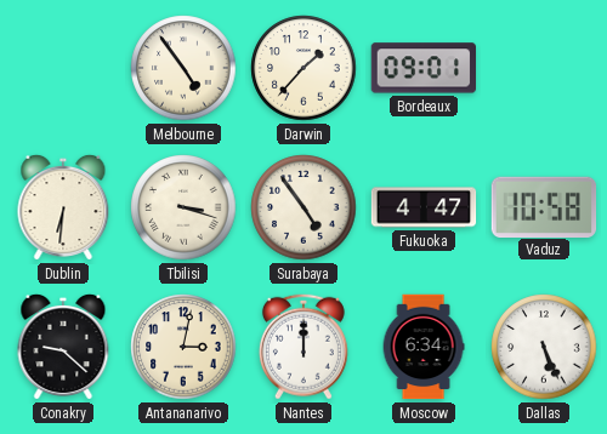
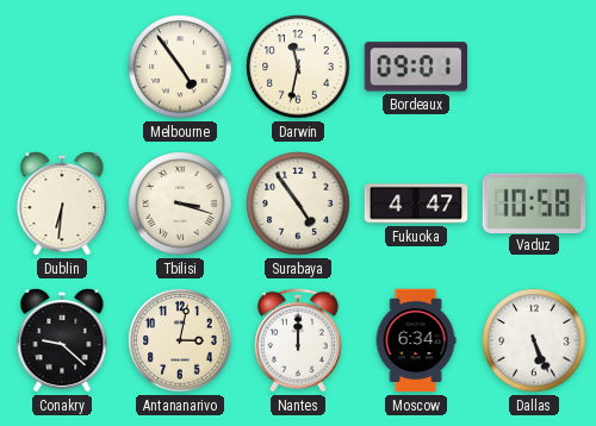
Darwin: 1:37 -> 11:32 (298, 67)
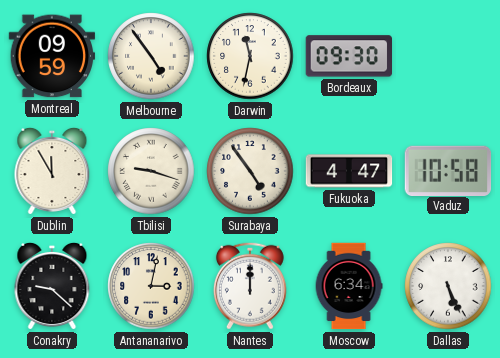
Montreal: none -> 09:59 (52, 56)
Bordeaux: 09:01 -> 09:30 (348, 56)
Dublin: 6:31 -> 11:55 (52, 171)
Tbilisi: 3:18 -> 9:18 (151, 171)
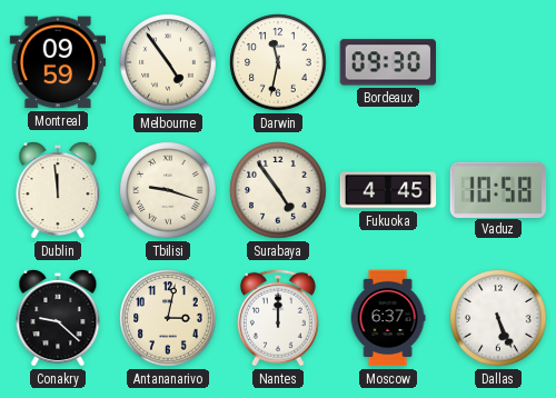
Dublin: 11:55 -> 11:59 (58, 190)
Fukuoka: 4:47 -> 4:45 (388, 190)
Moscow: 6:34 -> 6:37 (388, 318)
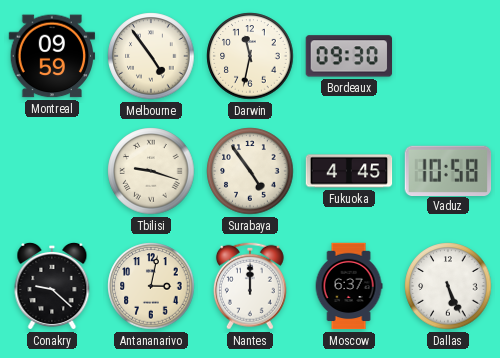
Dublin: 11:59 -> none (58, 190)
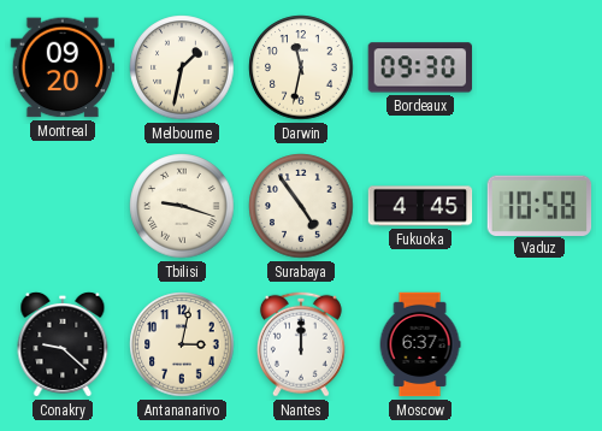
Montreal: 09:59 -> 09:20 (63, 67)
Melbourne: 4:54 -> 1:32 (182, 67)
Dallas: 5:26 -> none (448, 286)
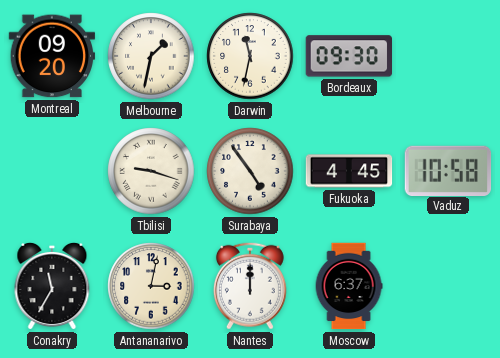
Conakry: 9:22 -> 11:35 (52, 286)
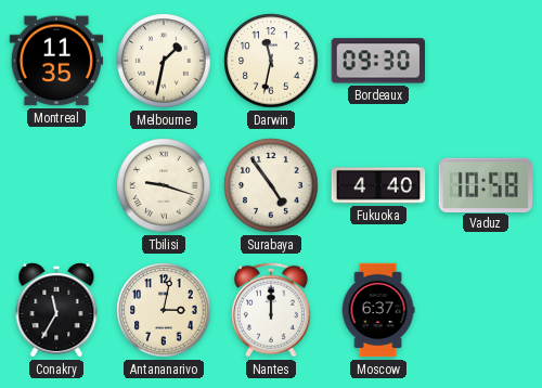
Montreal: 09:20 -> 11:35 (56, 61)
Fukuoka: 4:45 -> 4:40 (378, 185)
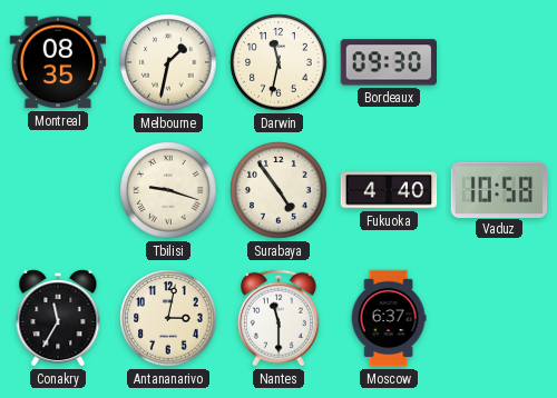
Montreal: 11:35 -> 08:35 (58, 62)
Nantes: 12:00 -> 11:30 (278, 318)
